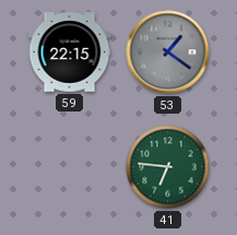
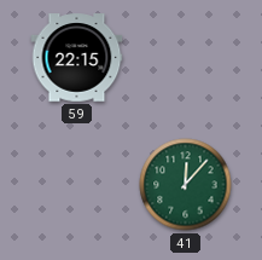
53: 1:21 -> none (168, 52)
41: 6:46 -> 12:07 (186, 185)
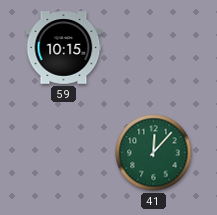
59: 22:15 -> 10:15 (64, 48)
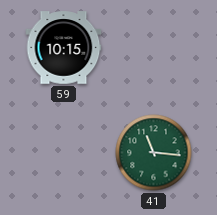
41: 12:07 -> 11:16 (154, 153)
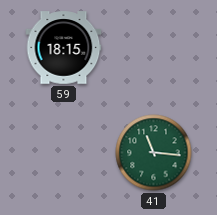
59: 10:15 -> 18:15 (64, 48)
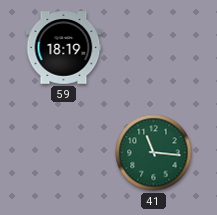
59: 18:15 -> 18:19 (64, 48)
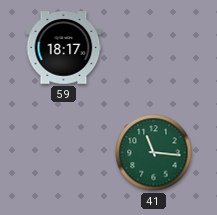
59: 18:19 -> 18:17 (64, 48)
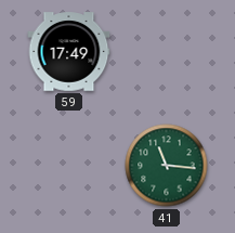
59: 18:17 -> 17:49 (69, 52)
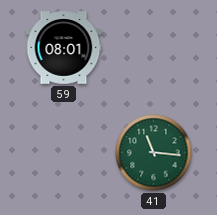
59: 17:49 -> 08:01 (64, 48)
